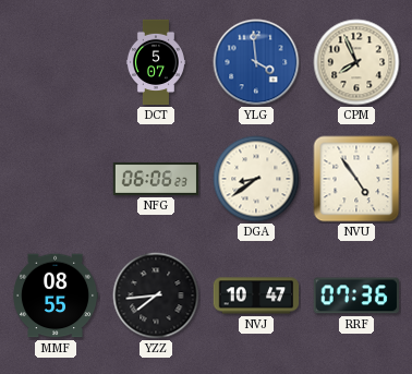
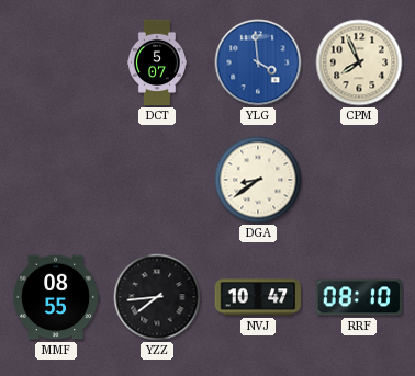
NFG: 06:06 -> none (156, 179)
NVU: 4:54 -> none (356, 179)
RRF: 07:36 -> 08:10 (358, 297)
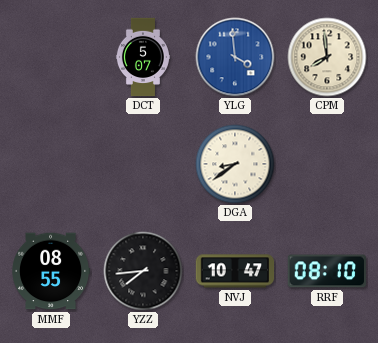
CPM: 7:56 -> 7:59 (327, 57)
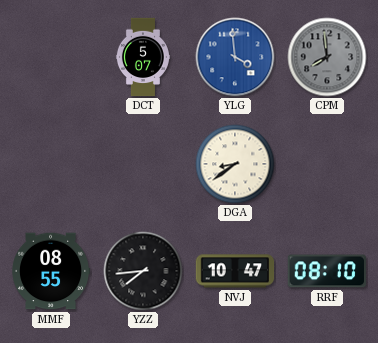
CPM dial: cream -> grey (327, 57)
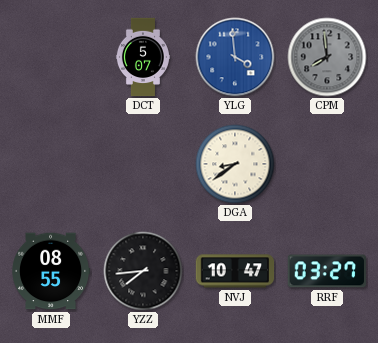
RRF: 08:10 -> 03:27 (326, 271)
